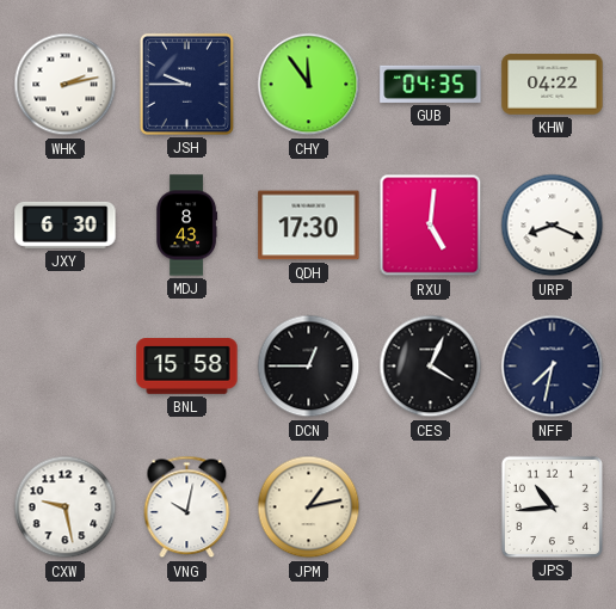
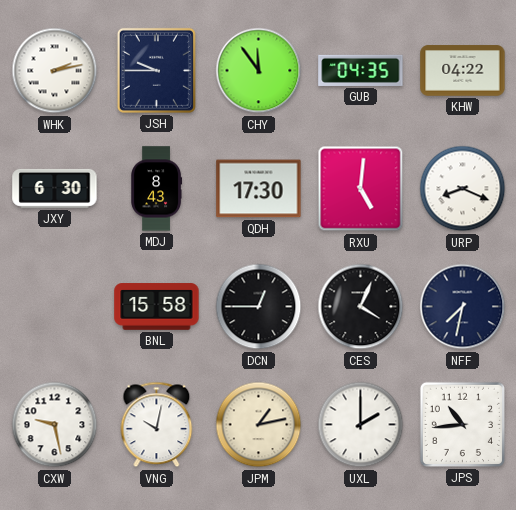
UXL: none -> 2:00 (361, 425)
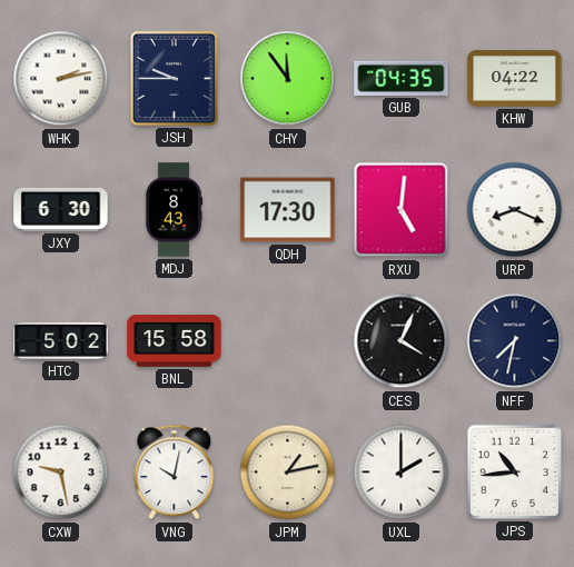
HTC: none -> 5:02 (61, 340)
DCN: 12:45 -> none (259, 307)
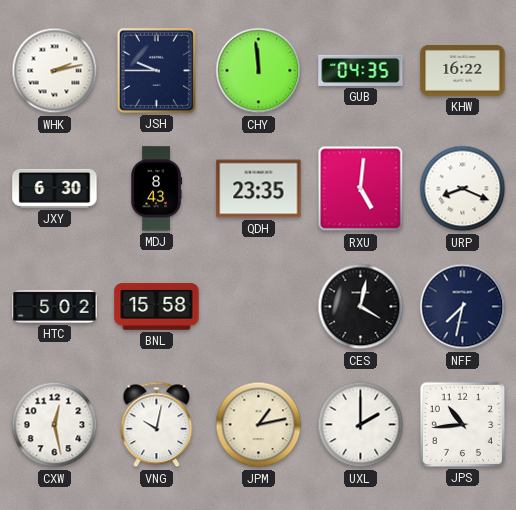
CHY: 11:54 -> 11:59 (259, 71)
KHW: 04:22 -> 16:22 (463, 71)
QDH: 17:30 -> 23:35 (259, 189)
CES: 4:04 -> 4:02 (361, 307)
CXW: 9:28 -> 12:28 (55, 425)
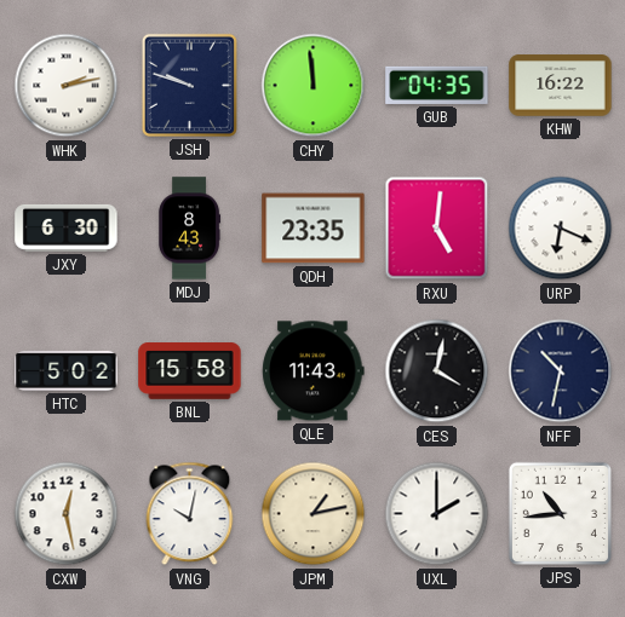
JSH: 9:45 -> 9:48 (189, 85)
URP: 8:19 -> 6:19 (561, 229)
QLE: none -> 11:43 (314, 371)
NFF: 7:32 -> 10:32 (561, 371)
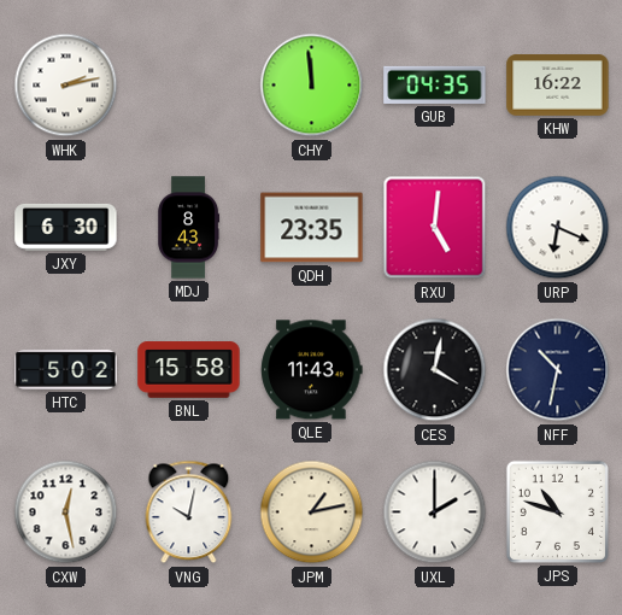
JSH: 9:48 -> none (189, 85)
JPS: 10:44 -> 10:48 (557, 511)
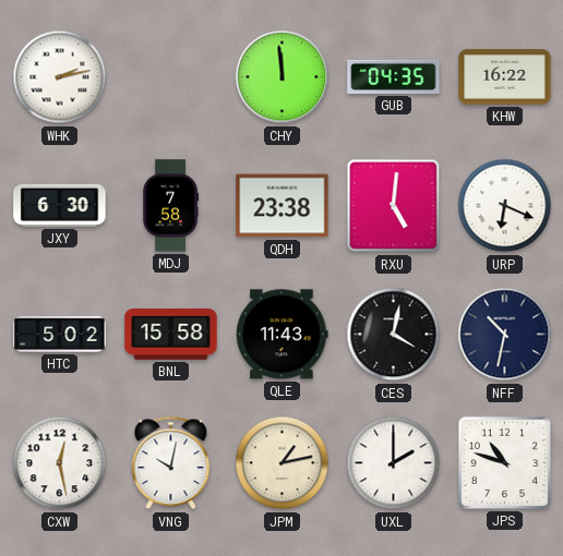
MDJ: 8:43 -> 7:58 (171, 206)
QDH: 23:35 -> 23:38 (283, 206)
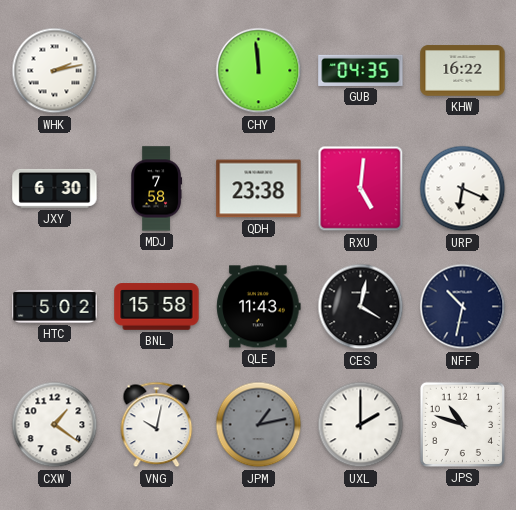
CXW: 12:28 -> 1:21 (55, 425)
JPM dial: cream -> grey (259, 425)
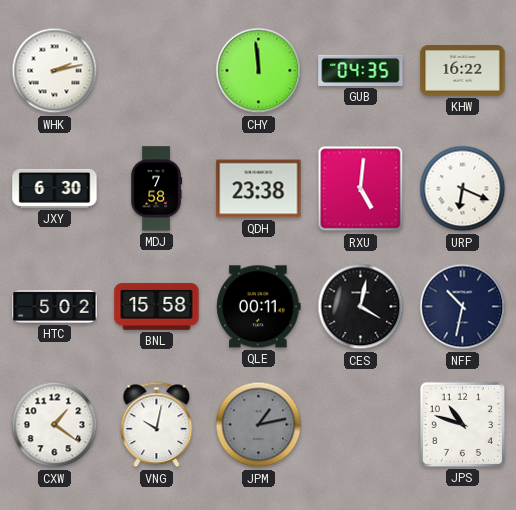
QLE: 11:43 -> 00:11 (259, 307)
UXL: 2:00 -> none (361, 425)
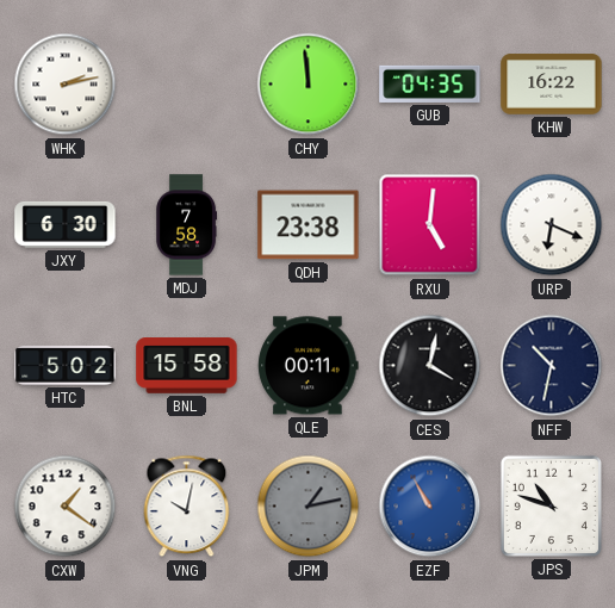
EZF: none -> 10:55 (430, 507)
